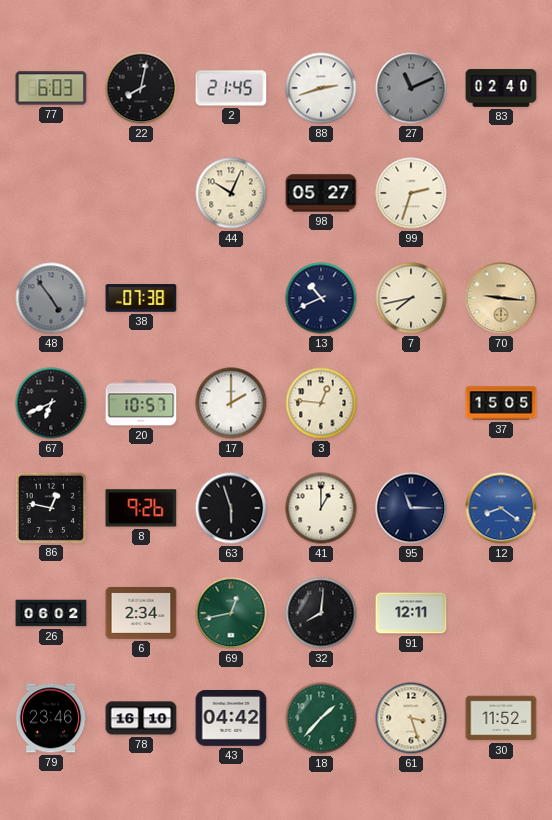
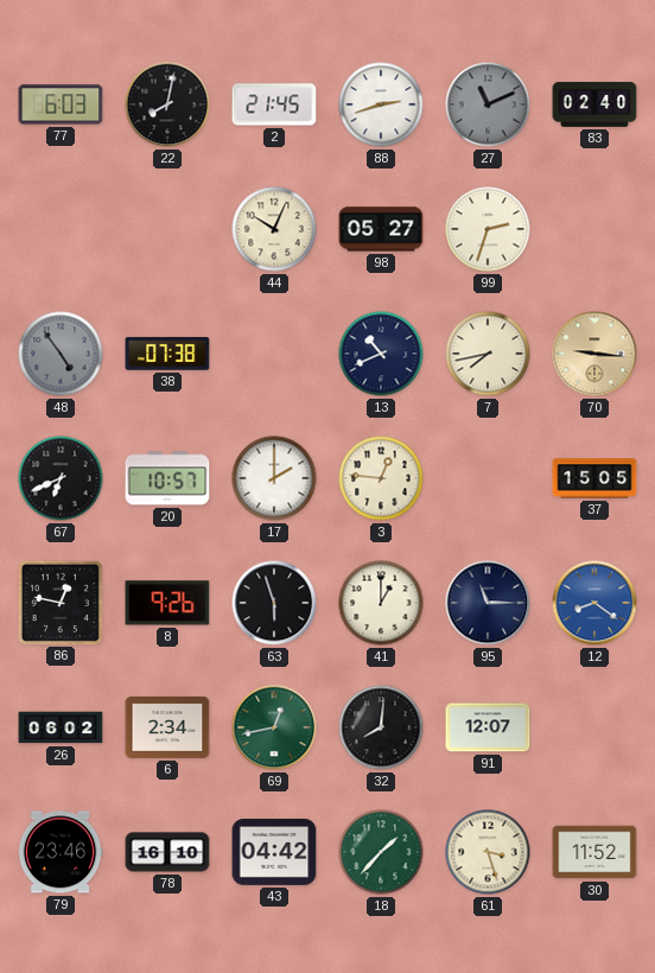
91: 12:11 -> 12:07 (488, 727)
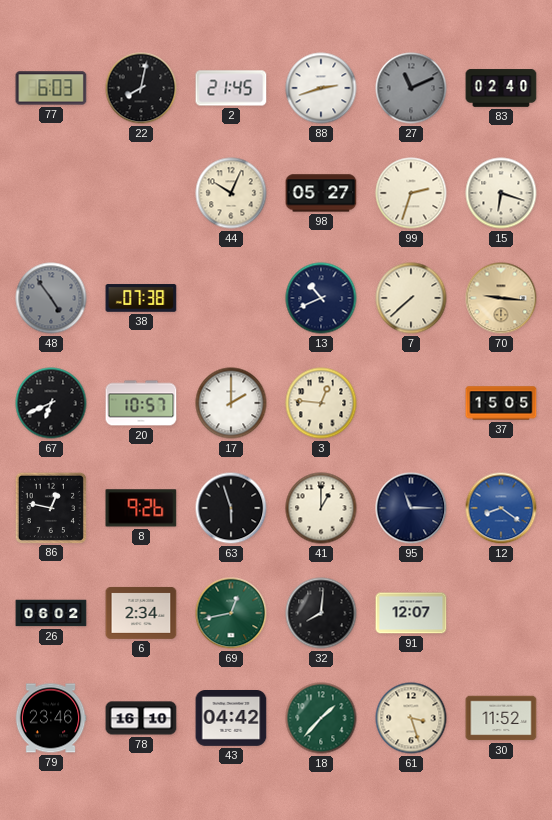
15: none -> 6:18 (501, 193)
7: 7:43 -> 7:38 (411, 298)
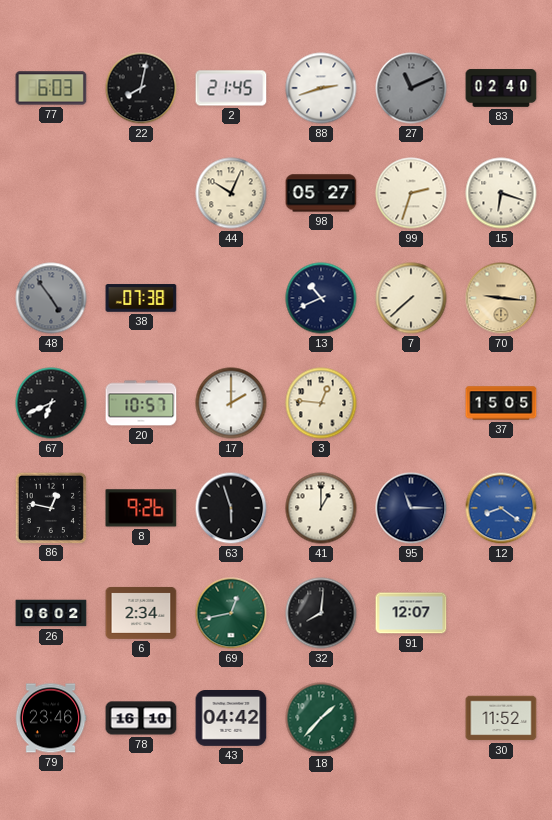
61: 3:27 -> none (411, 718)
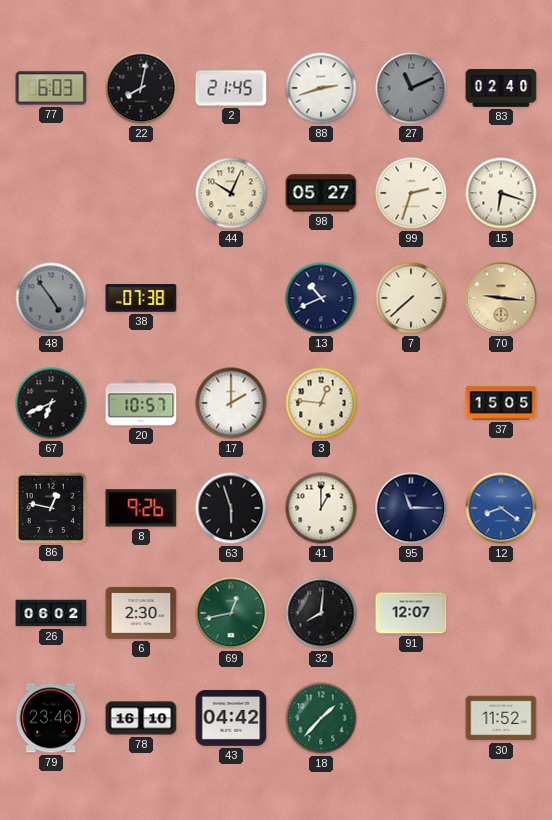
6: 2:34 -> 2:30 (141, 613)
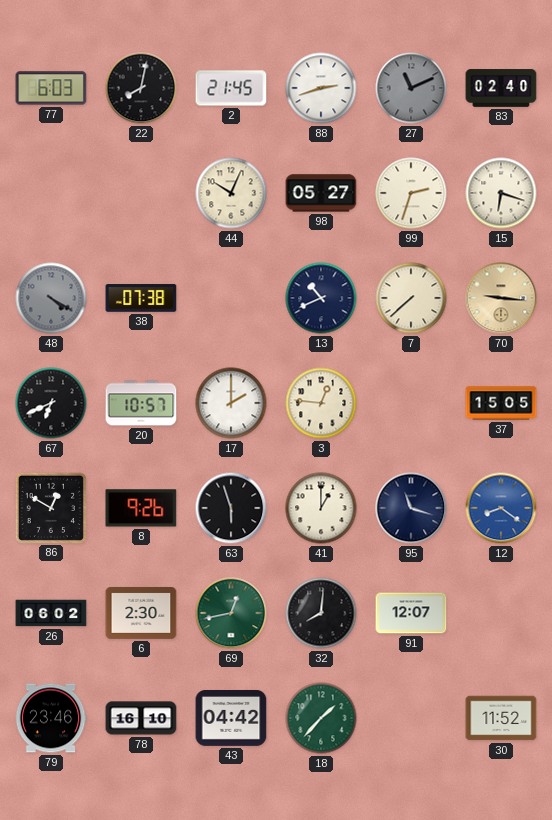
48: 4:54 -> 4:20 (51, 298)
86: 12:47 -> 12:50 (50, 507)
95: 11:15 -> 11:18 (411, 508)
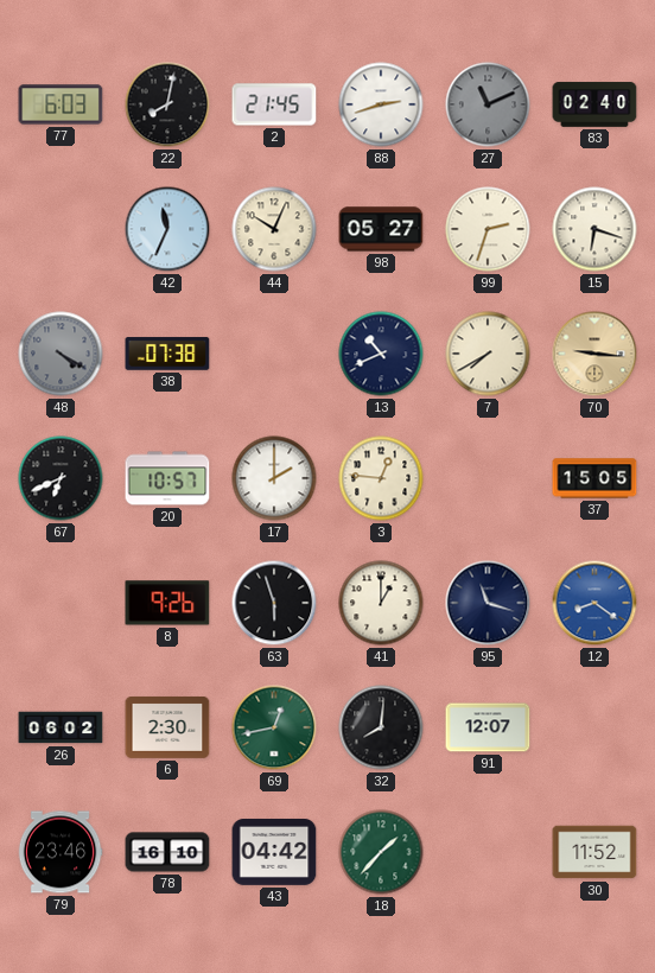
42: none -> 11:34 (167, 229)
7: 7:38 -> 7:40 (488, 354)
86: 12:50 -> none (50, 507)
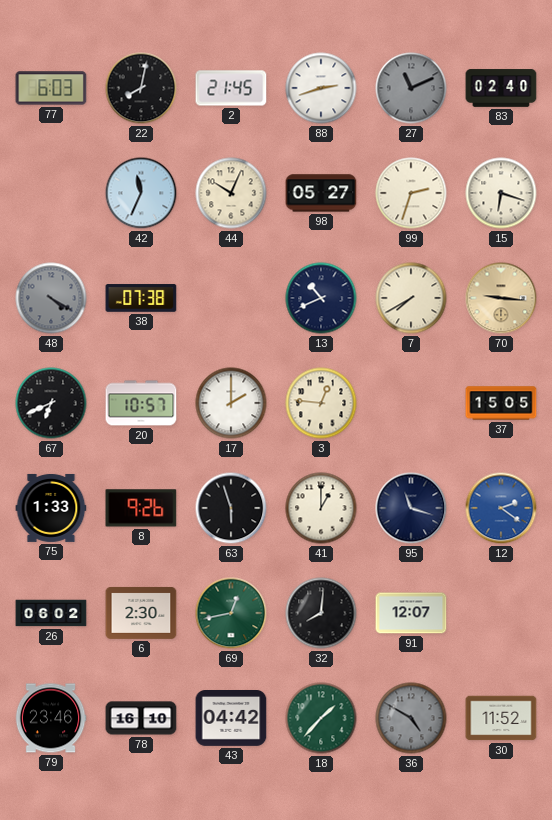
75: none -> 1:33 (51, 508)
12: 8:21 -> 2:21 (501, 508)
36: none -> 4:50 (411, 718)
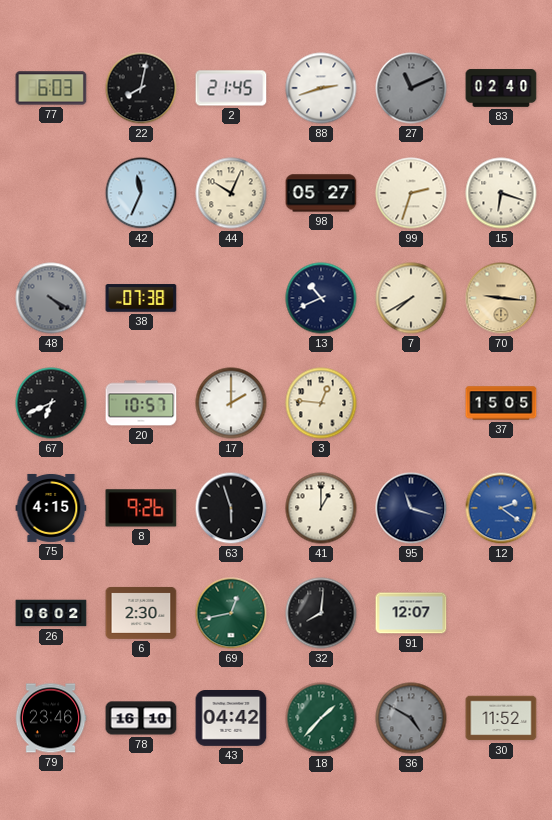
75: 1:33 -> 4:15 (51, 508)
